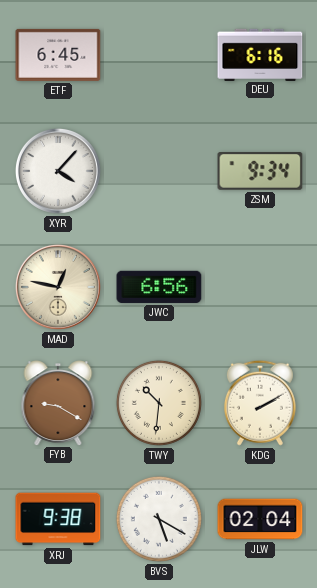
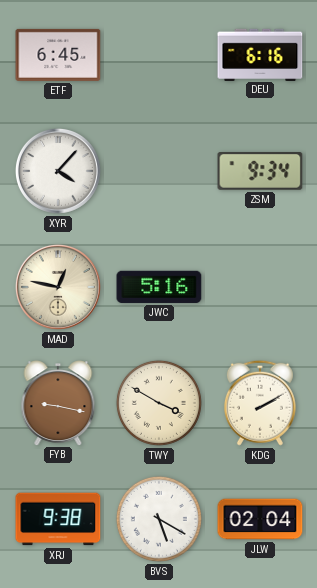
JWC: 6:56 -> 5:16 (159, 287)
FYB: 9:20 -> 9:17 (58, 403)
TWY: 10:31 -> 3:50 (159, 403)
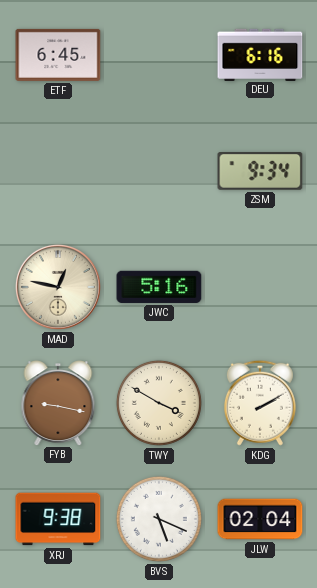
XYR: 4:07 -> none (58, 171)
BVS: 5:20 -> 5:19 (159, 519)
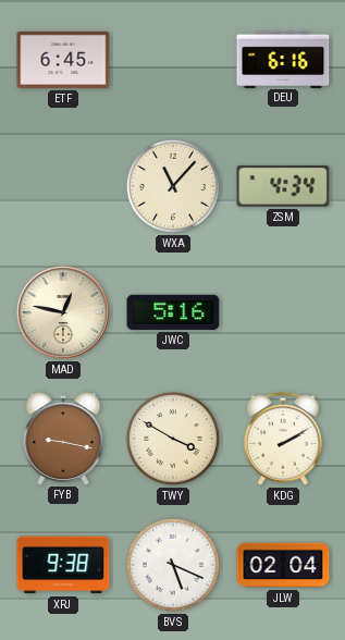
WXA: none -> 11:07 (173, 186)
ZSM: 9:34 -> 4:34 (283, 187)
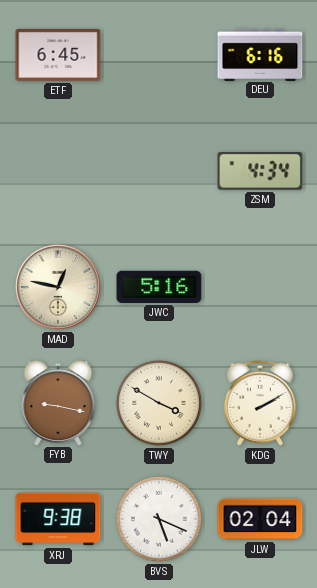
WXA: 11:07 -> none (173, 186)
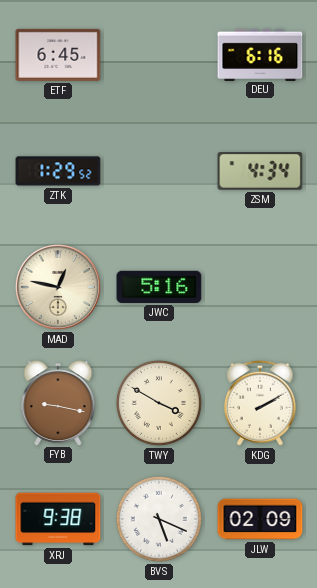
ZTK: none -> 1:29 (58, 171)
JLW: 02:04 -> 02:09 (260, 519)
